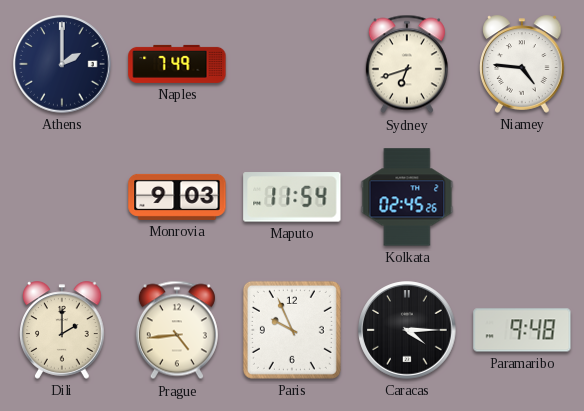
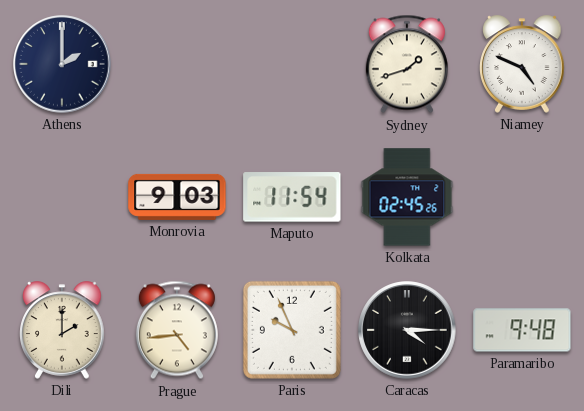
Naples: 7:49 -> none (177, 64)
Sydney: 6:42 -> 1:42 (407, 64)
Niamey: 4:46 -> 4:49 (522, 64)
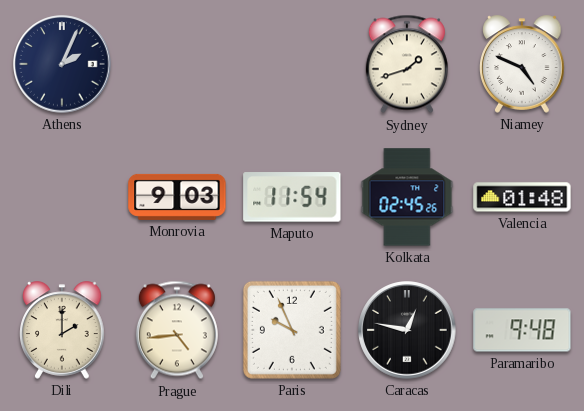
Athens: 2:00 -> 2:04 (62, 64)
Valencia: none -> 01:48 (522, 197)
Caracas: 4:15 -> 12:47 (407, 330)
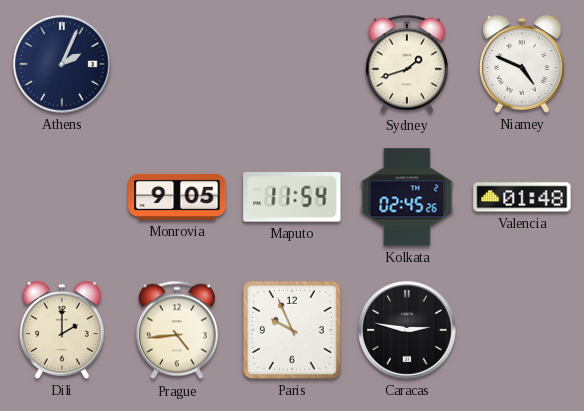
Monrovia: 9:03 -> 9:05 (177, 197)
Caracas: 12:47 -> 2:47 (407, 330)
Paramaribo: 9:48 -> none (522, 330)
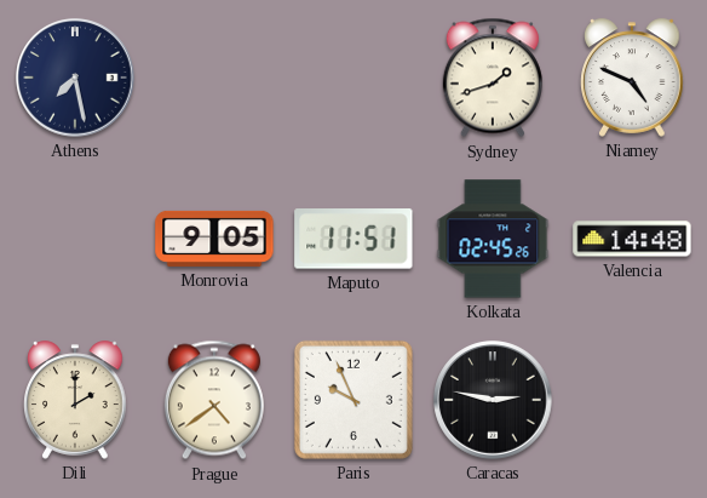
Athens: 2:04 -> 7:28 (75, 78)
Maputo: 11:54 -> 11:51 (353, 239)
Valencia: 01:48 -> 14:48 (632, 239)
Prague: 4:44 -> 4:39 (214, 400)
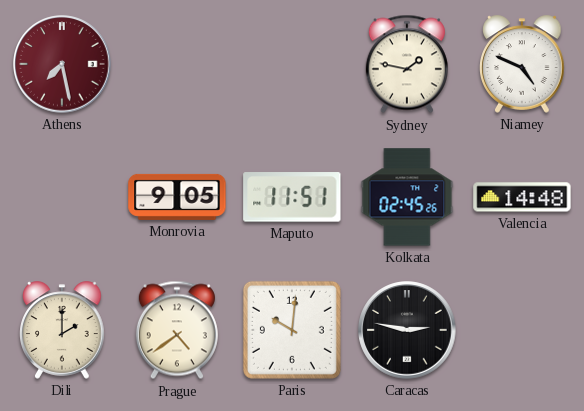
Athens dial: navy -> burgundy (62, 64)
Sydney: 1:42 -> 1:47 (407, 64)
Paris: 9:56 -> 10:01 (292, 330)
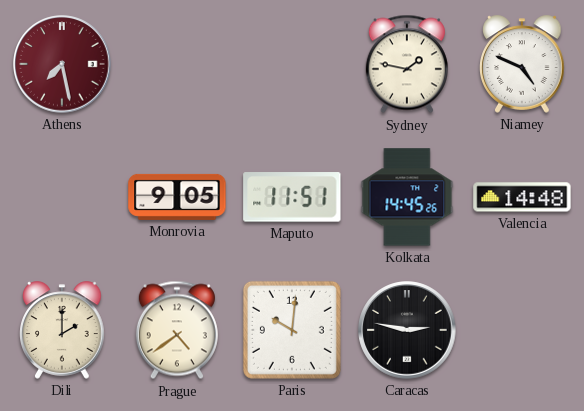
Kolkata: 02:45 -> 14:45 (407, 197)
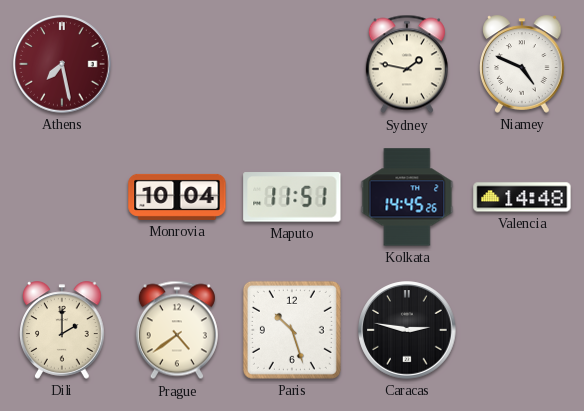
Monrovia: 9:05 -> 10:04 (177, 197)
Paris: 10:01 -> 10:27 (292, 330)
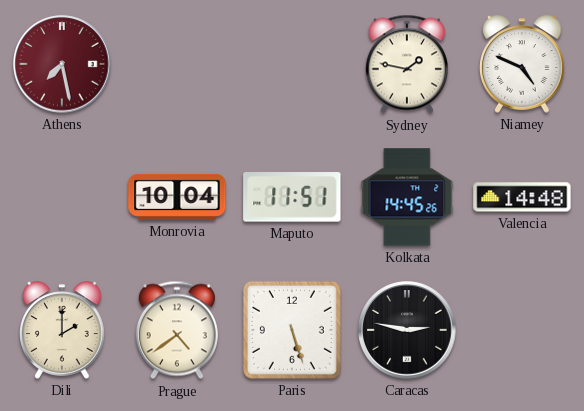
Paris: 10:27 -> 5:27 (292, 330)
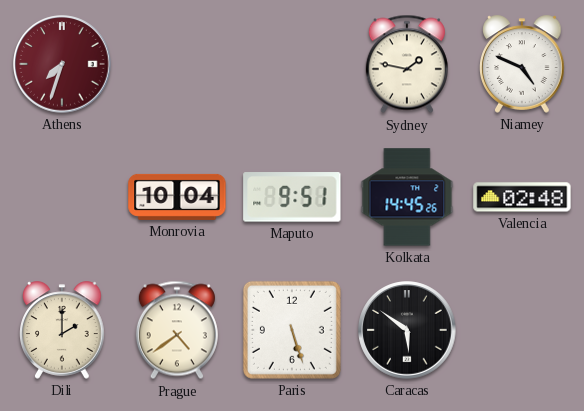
Athens: 7:28 -> 7:33 (62, 64)
Maputo: 11:51 -> 9:51 (292, 197)
Valencia: 14:48 -> 02:48 (522, 197)
Caracas: 2:47 -> 5:51 (407, 330)
